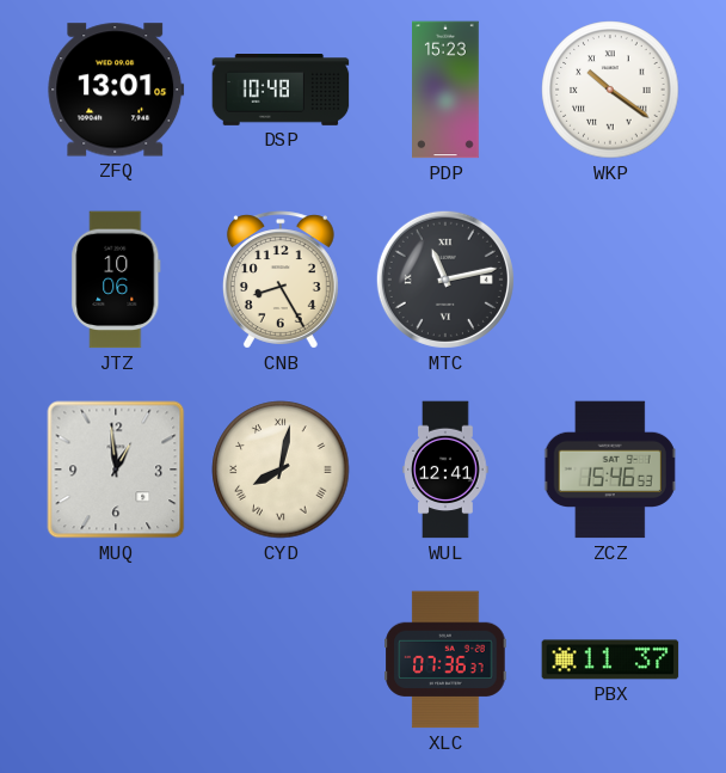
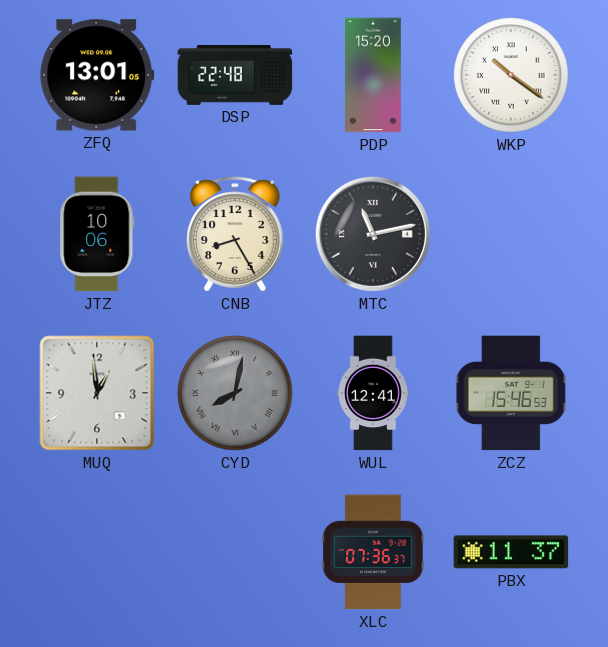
DSP: 10:48 -> 22:48 (235, 76)
PDP: 15:23 -> 15:20 (374, 75)
CYD dial: cream -> grey (235, 393)
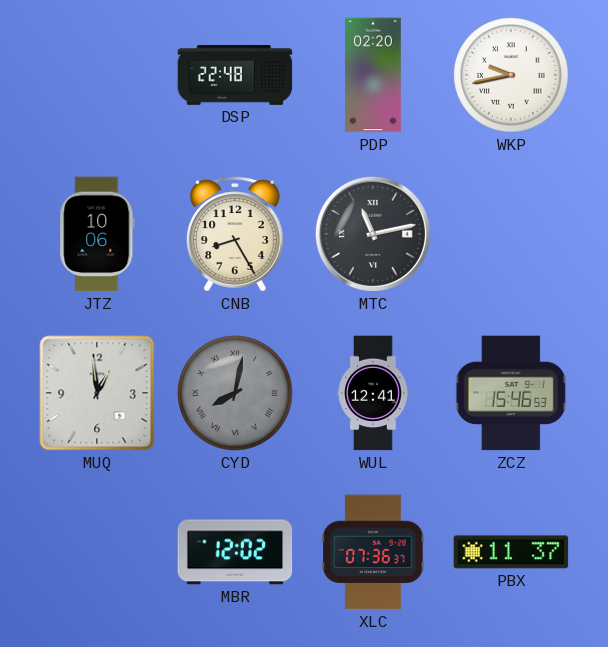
ZFQ: 13:01 -> none (97, 75)
PDP: 15:20 -> 02:20 (374, 75)
WKP: 10:21 -> 9:43 (511, 75)
MBR: none -> 12:02 (235, 552)
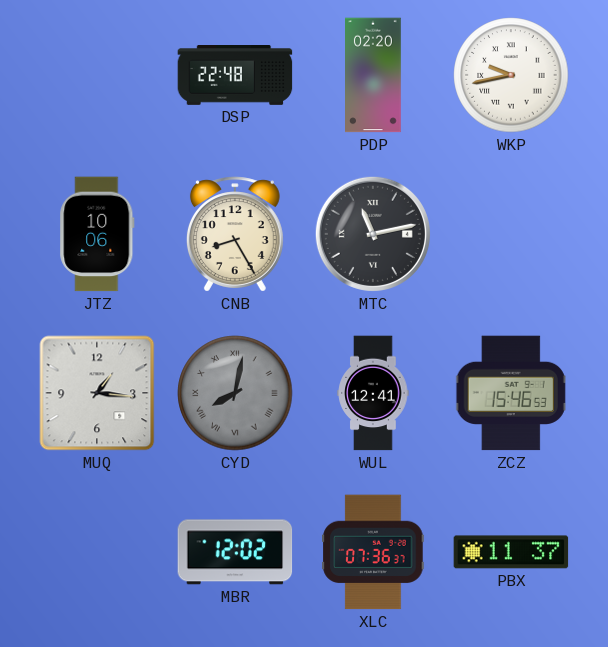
MUQ: 12:59 -> 1:16 (97, 393)
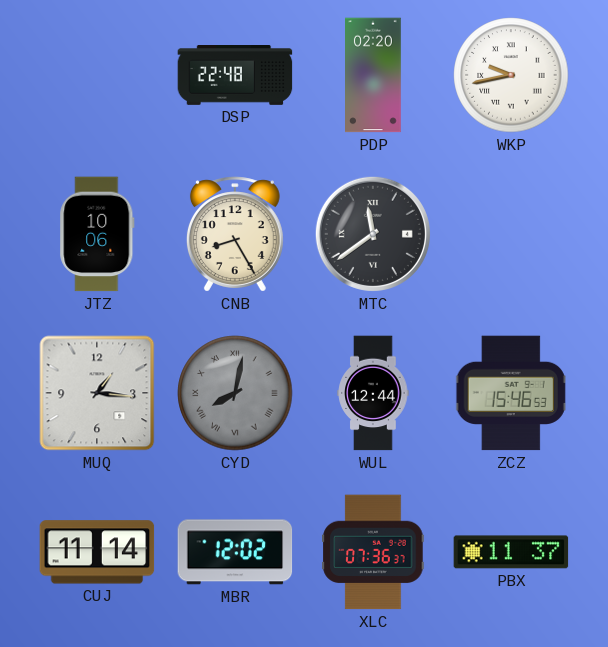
MTC: 11:13 -> 11:39 (373, 234)
WUL: 12:41 -> 12:44 (373, 393)
CUJ: none -> 11:14 (97, 552)
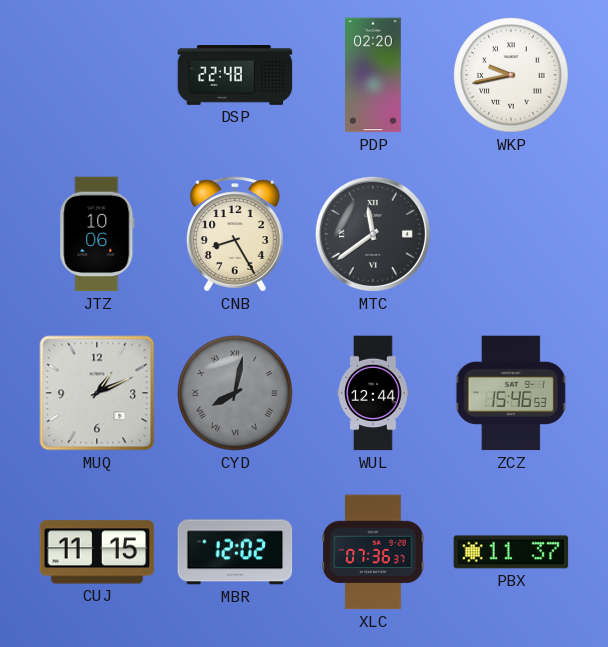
MUQ: 1:16 -> 1:11 (97, 393)
CUJ: 11:14 -> 11:15 (97, 552)
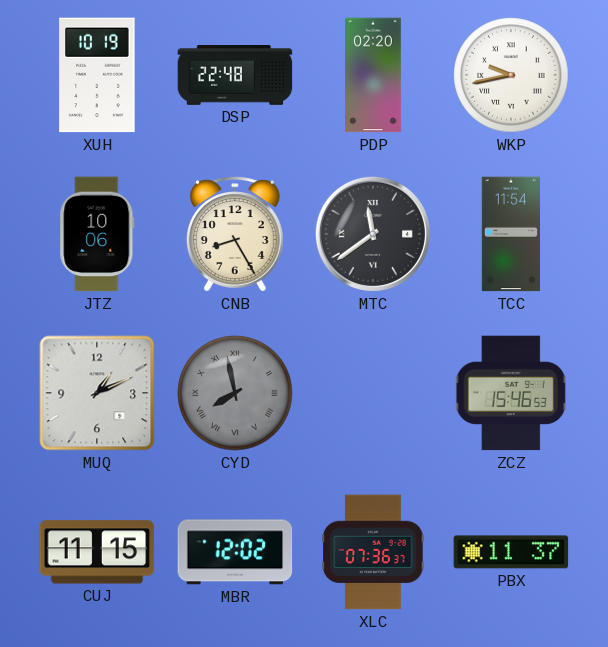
XUH: none -> 10:19 (97, 75)
TCC: none -> 11:54 (510, 234)
CYD: 8:02 -> 7:58 (235, 393)
WUL: 12:44 -> none (373, 393)
